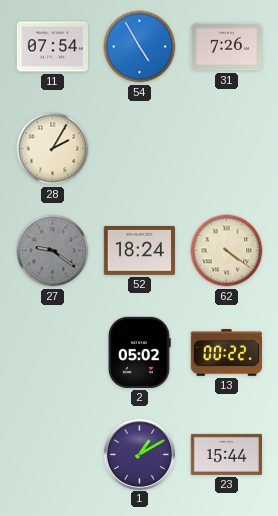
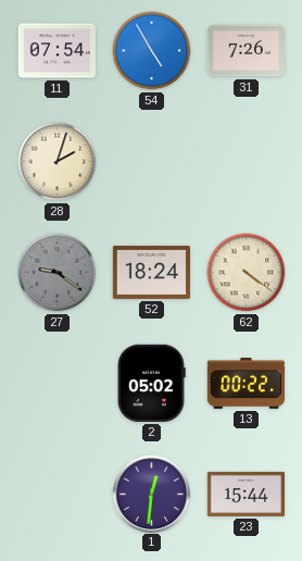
28: 2:05 -> 2:03 (58, 162)
1: 1:10 -> 12:31 (151, 494)
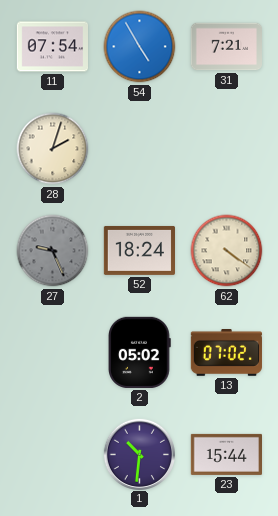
31: 7:26 -> 7:21 (226, 47)
27: 9:21 -> 9:26 (53, 251)
13: 00:22 -> 07:02 (226, 353)
1: 12:31 -> 10:31 (139, 454)
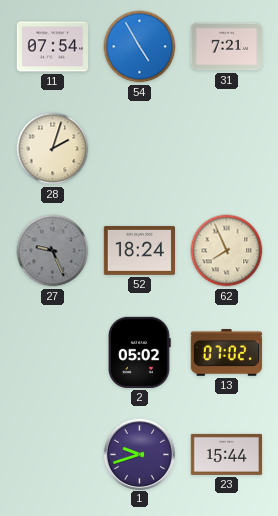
62: 4:21 -> 7:56 (227, 251)
1: 10:31 -> 9:42 (139, 454)
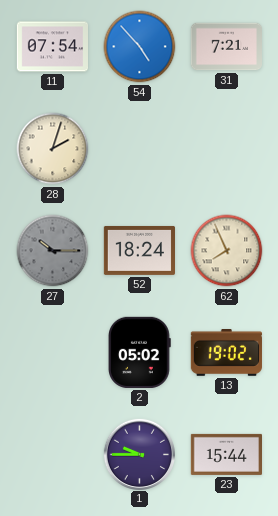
54: 4:55 -> 4:53 (140, 47)
27: 9:26 -> 10:15 (53, 251)
13: 07:02 -> 19:02 (226, 353)
1: 9:42 -> 9:45 (139, 454)
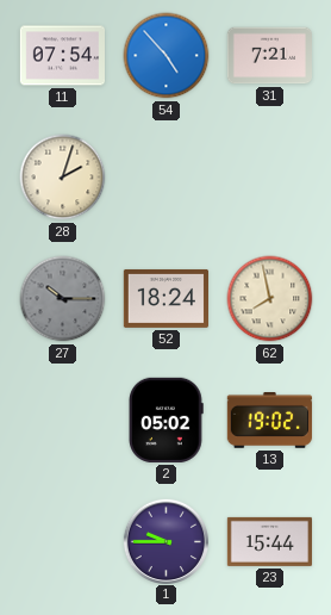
62: 7:56 -> 7:58 (270, 299)
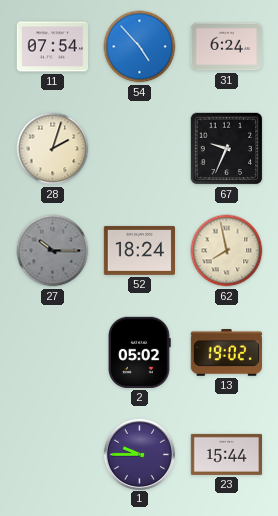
31: 7:21 -> 6:24 (226, 47)
67: none -> 9:34 (227, 149)
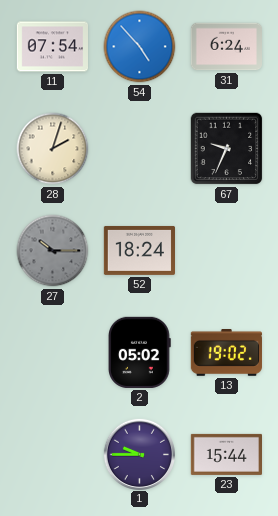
62: 7:58 -> none (227, 251)
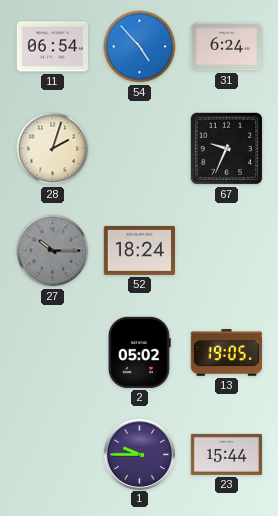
11: 07:54 -> 06:54 (52, 47)
13: 19:02 -> 19:05 (226, 353)
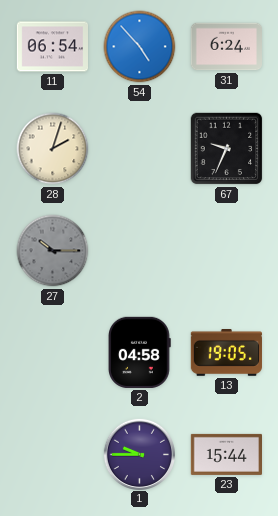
52: 18:24 -> none (139, 250)
2: 05:02 -> 04:58 (140, 352)
